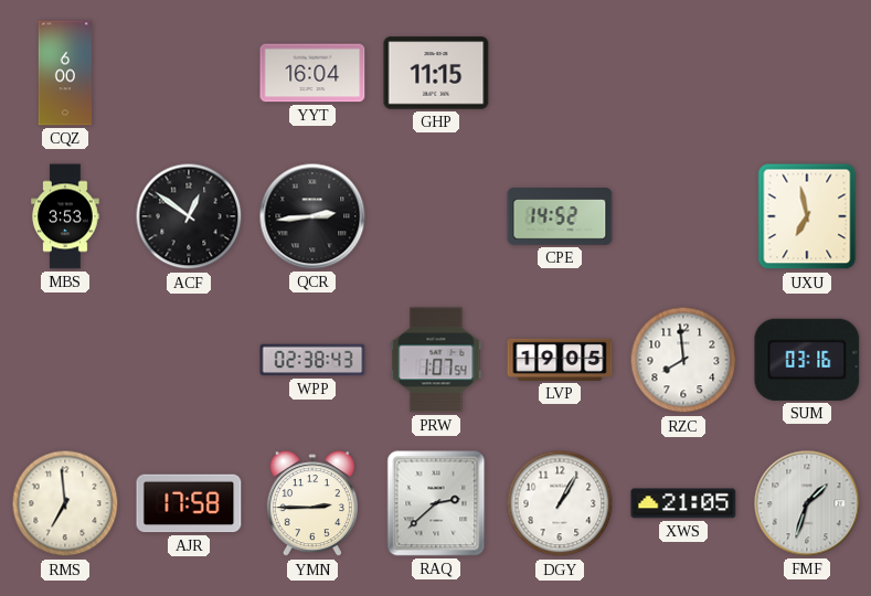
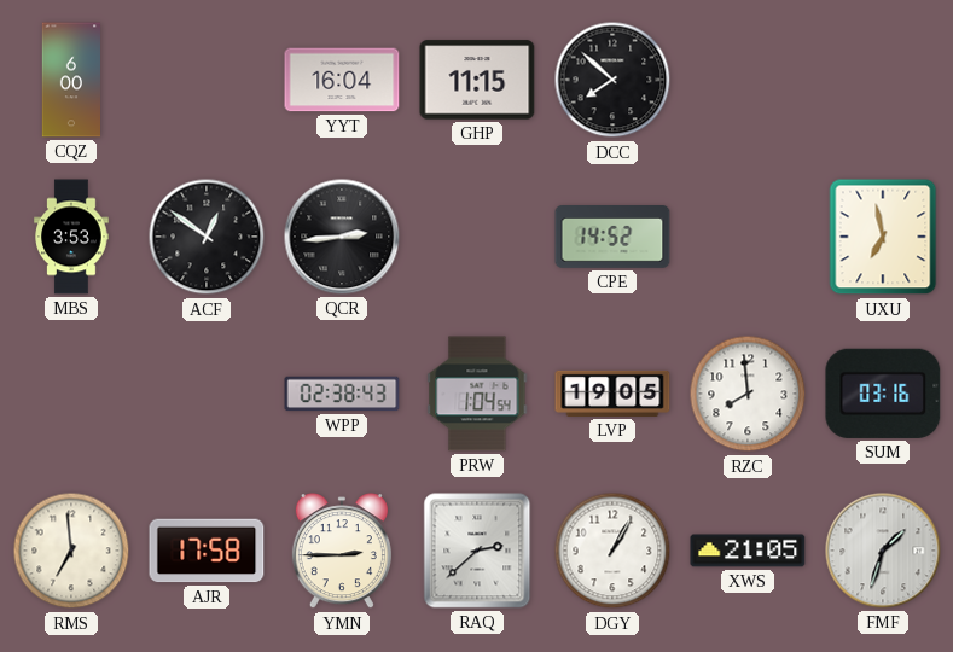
DCC: none -> 7:52 (612, 80)
PRW: 1:07 -> 1:04 (477, 394)
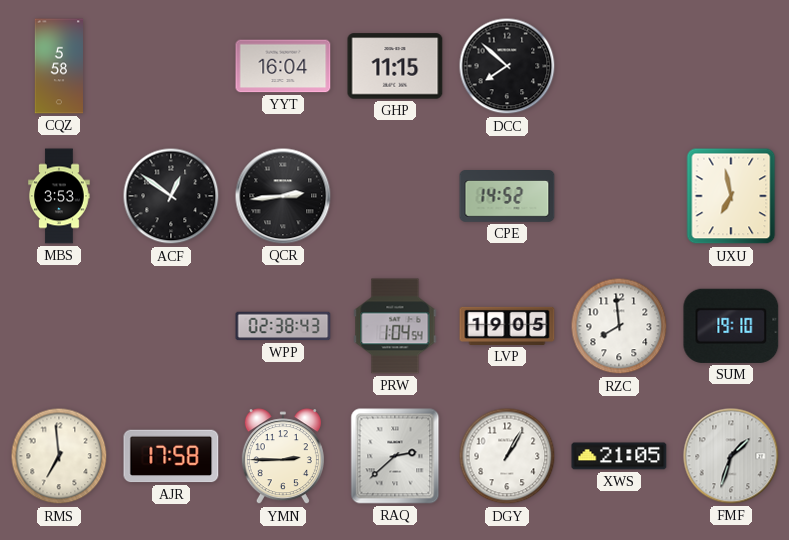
CQZ: 6:00 -> 5:58 (59, 66)
SUM: 03:16 -> 19:10 (731, 326)
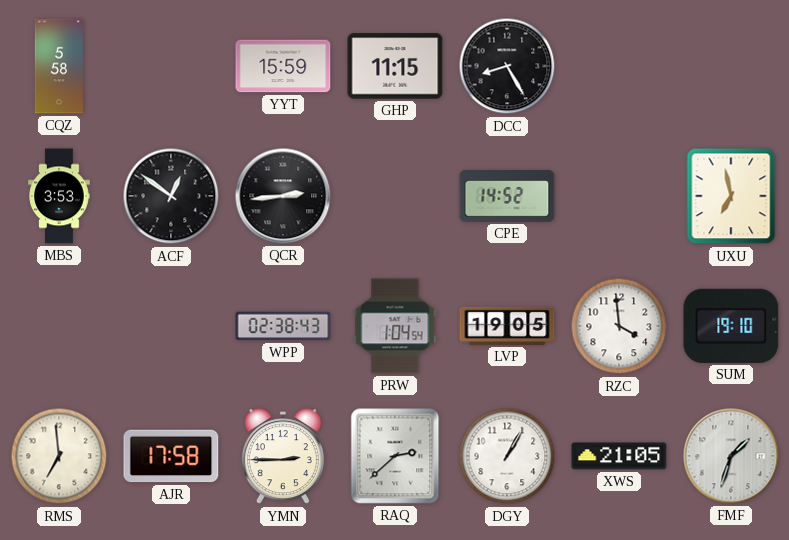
YYT: 16:04 -> 15:59 (283, 66)
DCC: 7:52 -> 8:25 (507, 66)
RZC: 7:59 -> 3:59 (619, 326)
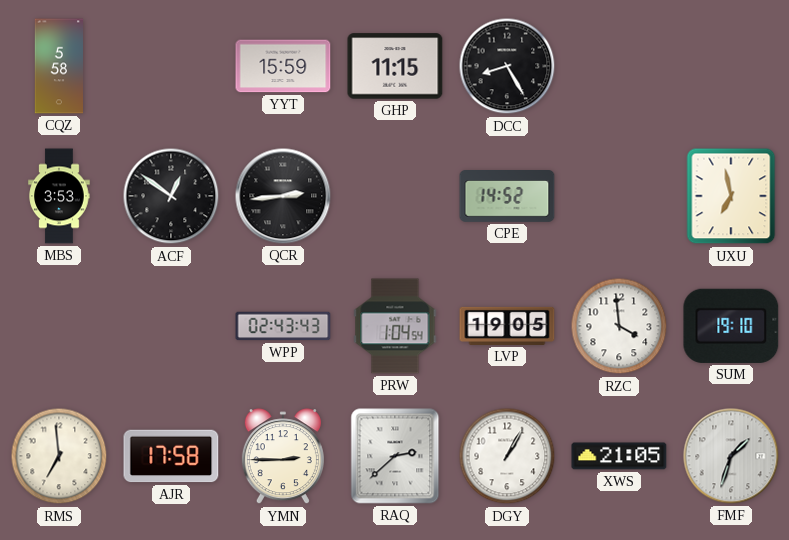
WPP: 02:38 -> 02:43 (283, 326)
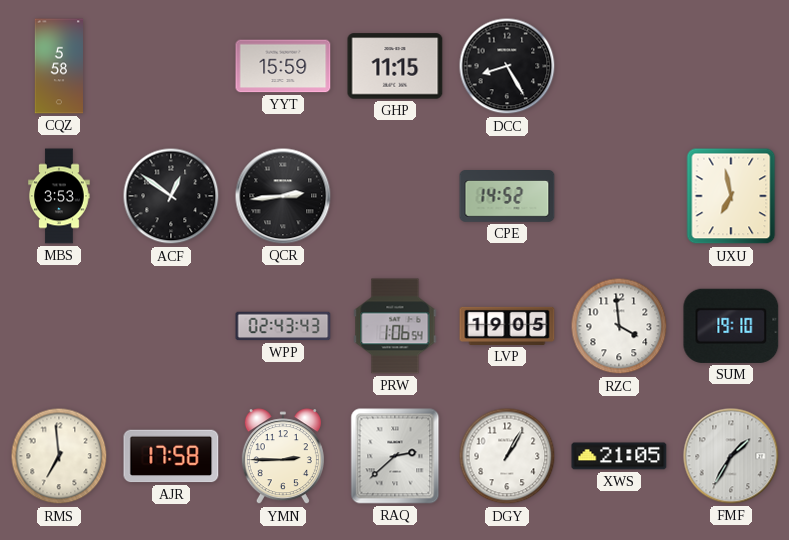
PRW: 1:04 -> 1:06 (395, 326)
FMF: 1:33 -> 1:35 (731, 456)
